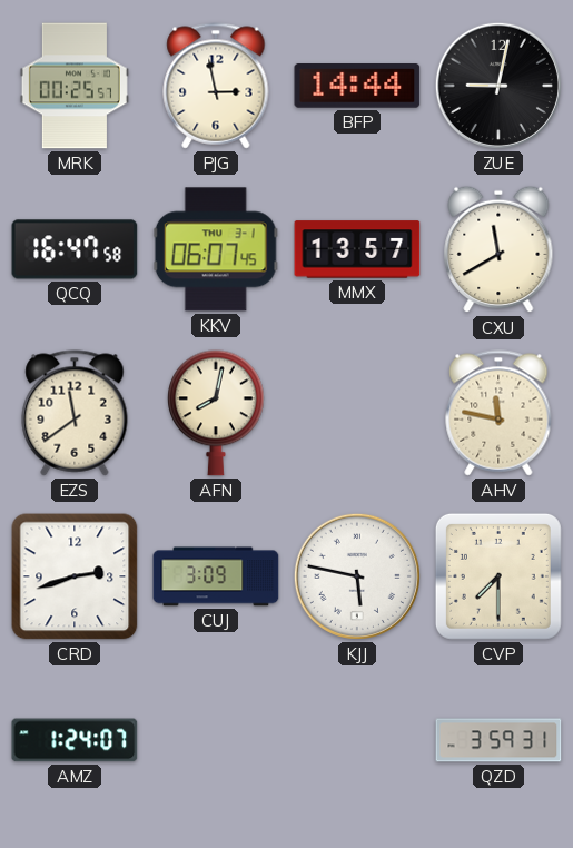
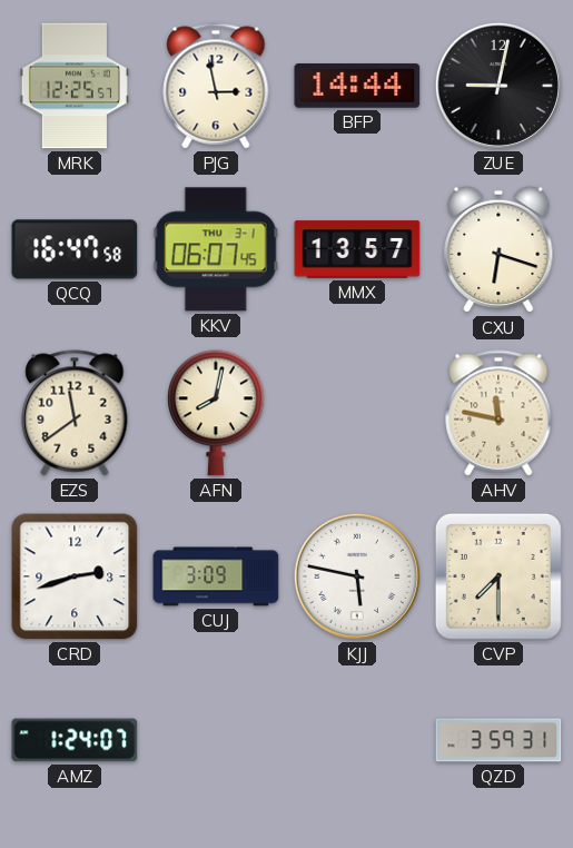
MRK: 00:25 -> 12:25 (75, 86)
CXU: 11:40 -> 6:18 (498, 249)
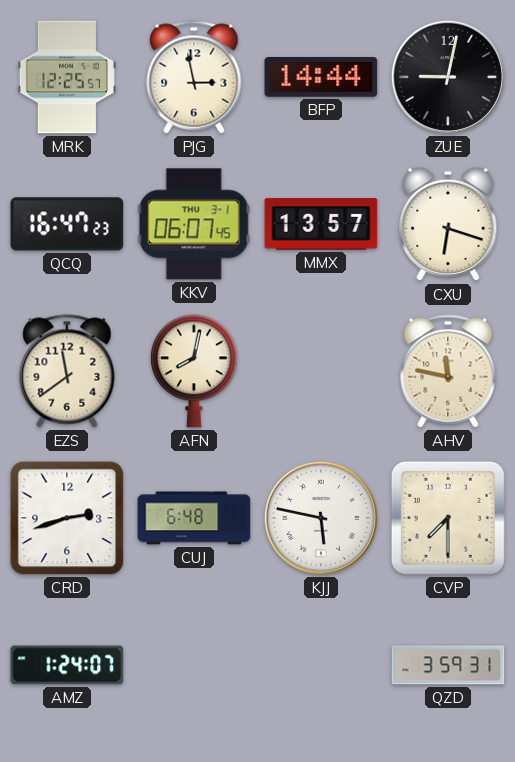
QCQ: 16:47:58 -> 16:47:23 (67, 224)
CUJ: 3:09 -> 6:48 (194, 518)
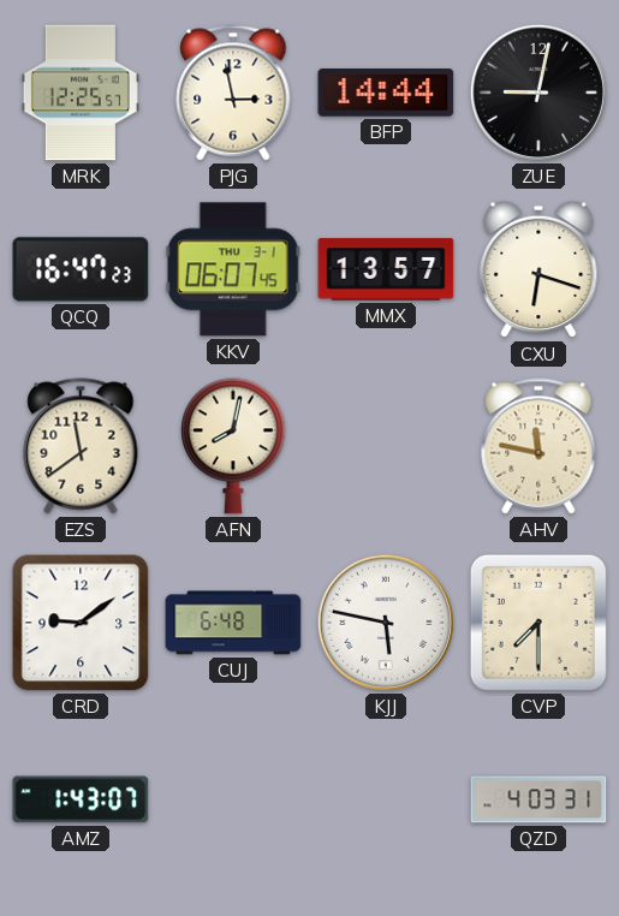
CRD: 2:42 -> 9:09 (81, 623)
AMZ: 1:24 -> 1:43 (81, 799)
QZD: 3:59 -> 4:03 (538, 799)
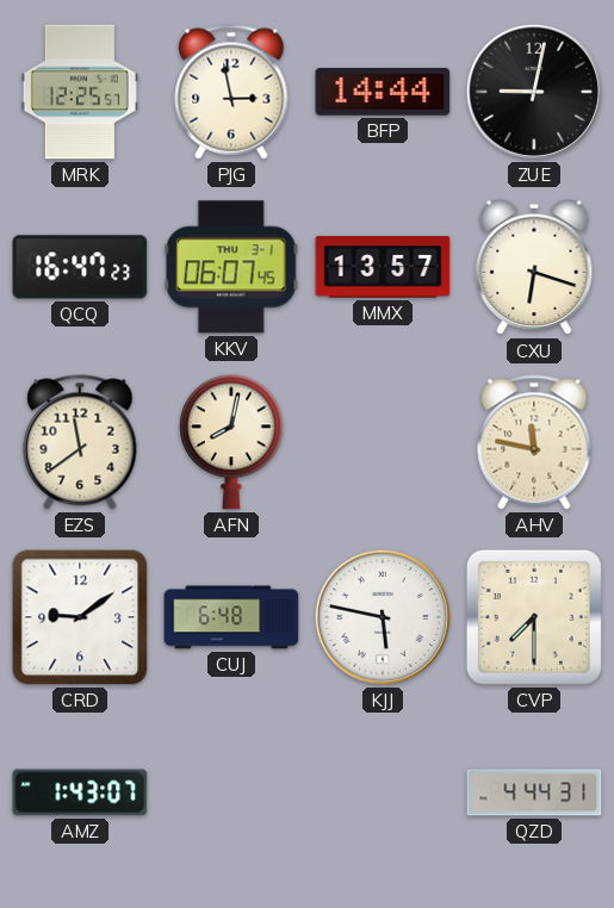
QZD: 4:03 -> 4:44 (534, 792)
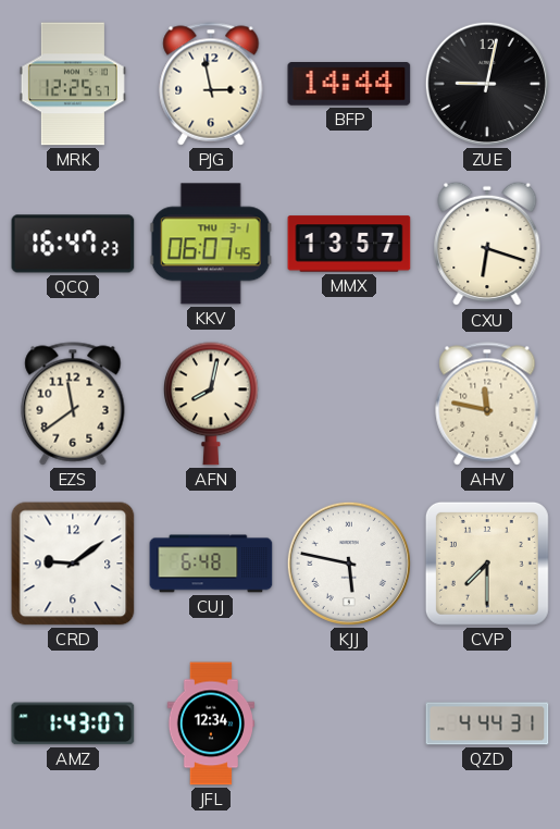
JFL: none -> 12:34 (211, 723)
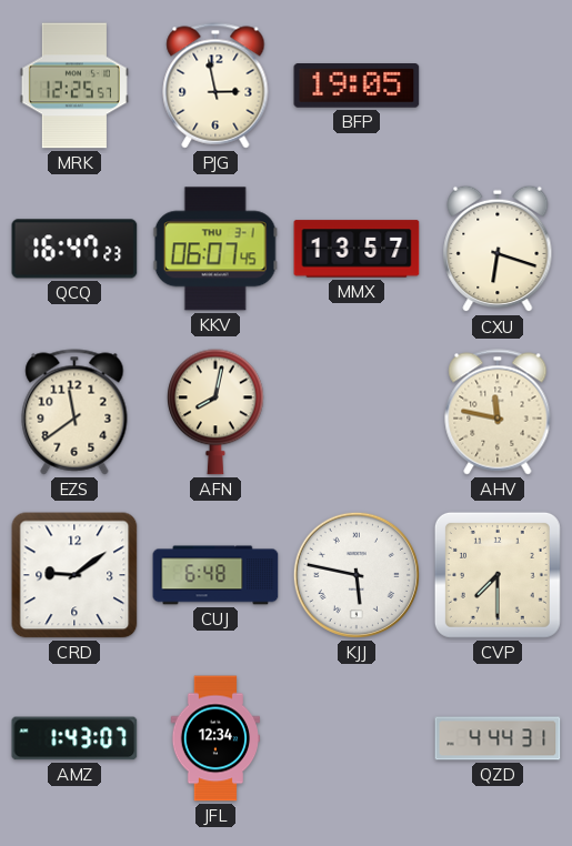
BFP: 14:44 -> 19:05 (357, 87)
ZUE: 9:02 -> none (487, 84)
